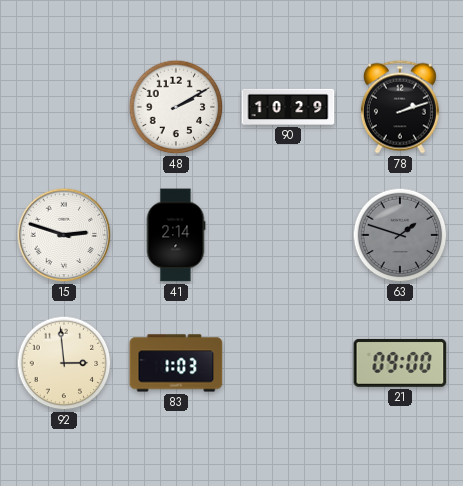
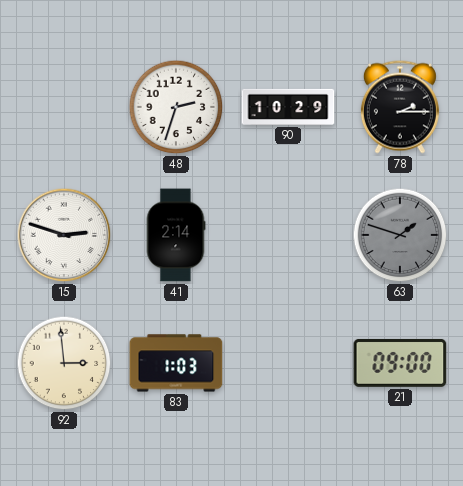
48: 2:10 -> 2:33 (176, 107)
78: 2:12 -> 2:15 (400, 107)
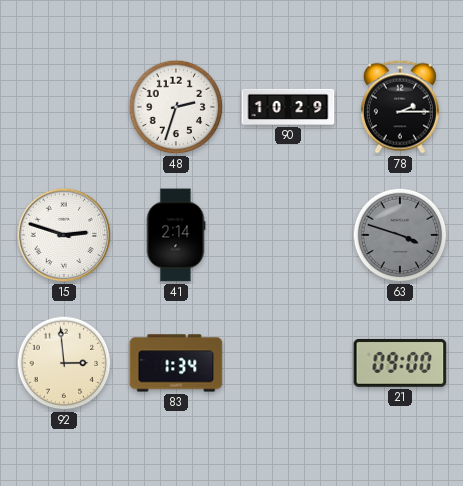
63: 1:48 -> 3:48 (400, 235)
83: 1:03 -> 1:34 (176, 363)
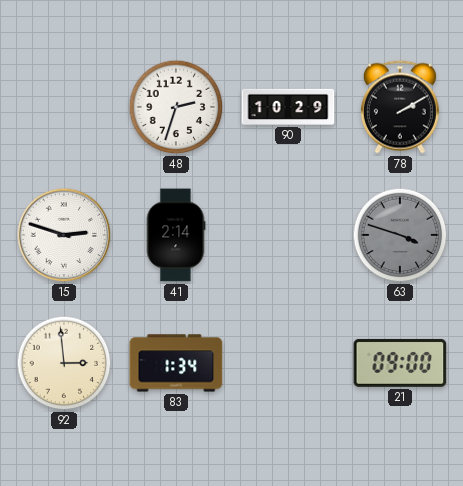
78: 2:15 -> 2:10 (400, 107)
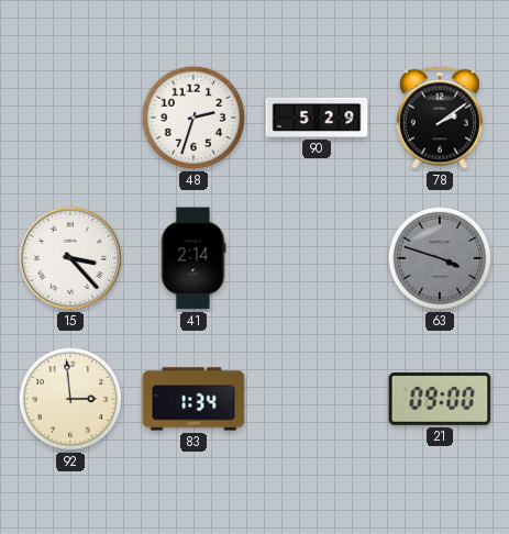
90: 10:29 -> 5:29 (317, 118)
78: 2:10 -> 2:09 (440, 118)
15: 2:48 -> 3:23 (70, 258)
